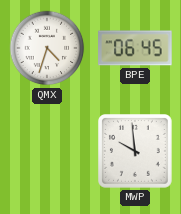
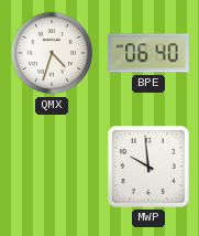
BPE: 06:45 -> 06:40 (148, 53)
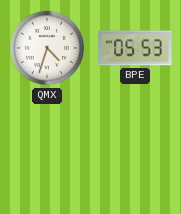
BPE: 06:40 -> 05:53 (135, 48)
MWP: 9:59 -> none (150, 168)
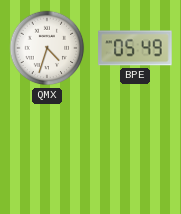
BPE: 05:53 -> 05:49 (135, 48)
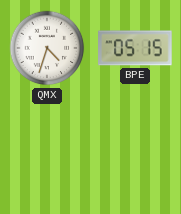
BPE: 05:49 -> 05:15 (135, 48)
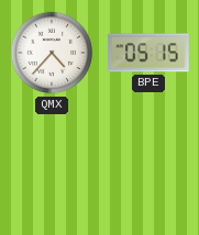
QMX: 4:33 -> 4:37 (52, 53)
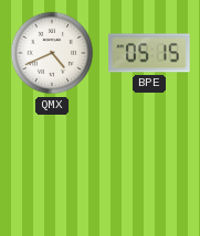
QMX: 4:37 -> 4:41 (52, 53)
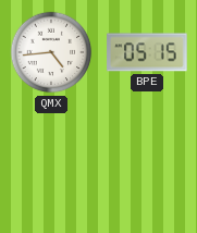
QMX: 4:41 -> 4:44 (51, 52)
